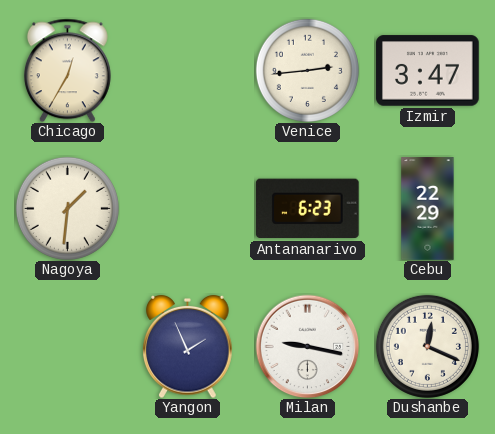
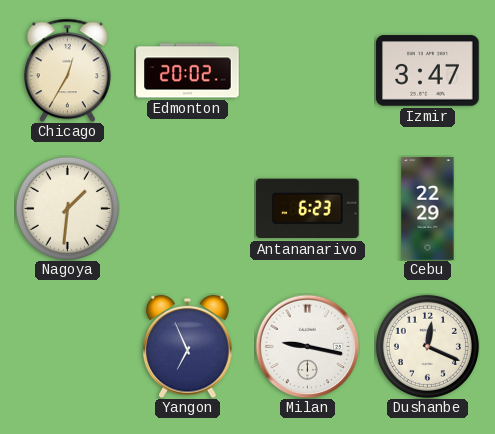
Edmonton: none -> 20:02 (188, 71)
Venice: 2:44 -> none (307, 70)
Yangon: 1:56 -> 6:56 (188, 346)
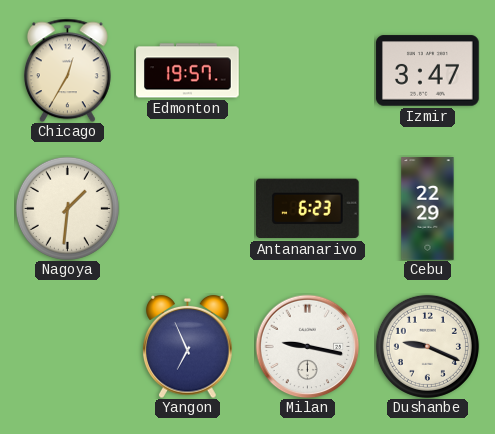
Edmonton: 20:02 -> 19:57 (188, 71)
Dushanbe: 12:19 -> 9:19 (427, 346)
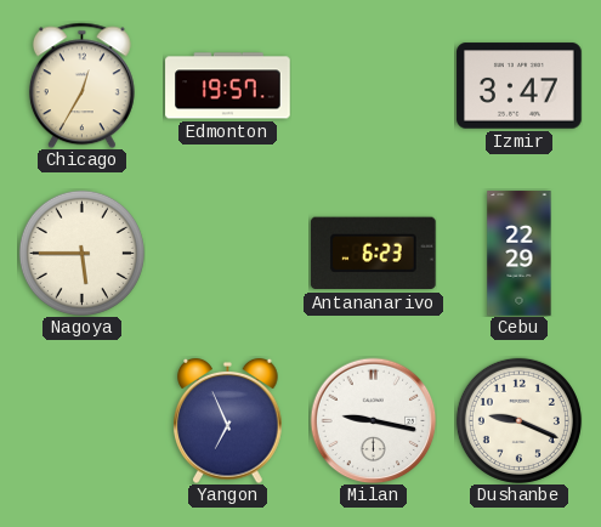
Nagoya: 1:31 -> 5:45 (81, 253)
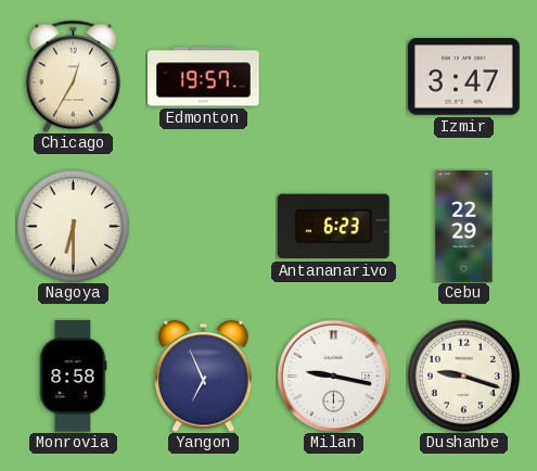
Nagoya: 5:45 -> 6:30 (73, 226)
Monrovia: none -> 8:58 (73, 377)
Dushanbe: 9:19 -> 9:18 (463, 375)
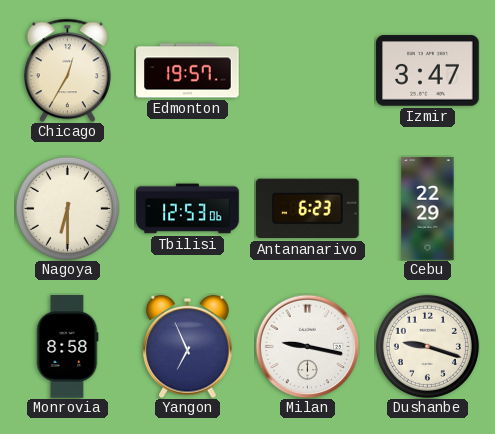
Tbilisi: none -> 12:53 (188, 209)
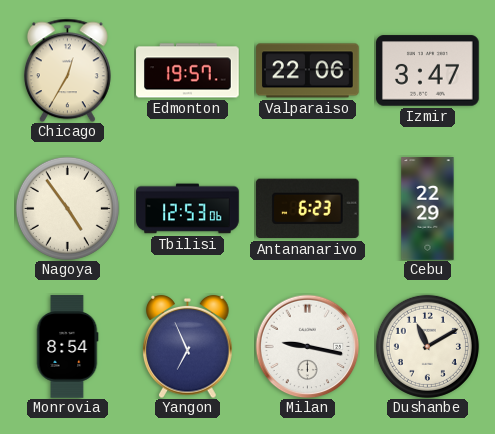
Valparaiso: none -> 22:06 (308, 71)
Nagoya: 6:30 -> 4:54 (67, 208)
Monrovia: 8:58 -> 8:54 (67, 347)
Dushanbe: 9:18 -> 11:10 (427, 346)
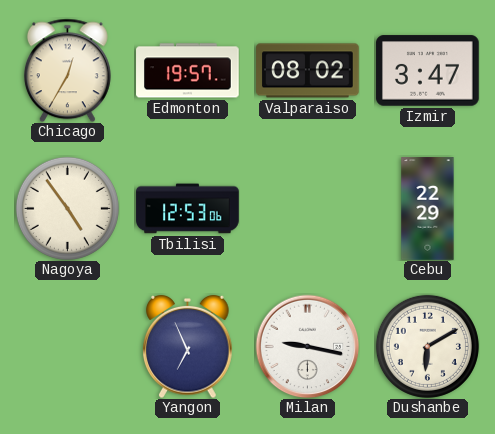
Valparaiso: 22:06 -> 08:02 (308, 71)
Antananarivo: 6:23 -> none (307, 209)
Monrovia: 8:54 -> none (67, 347)
Dushanbe: 11:10 -> 6:10 (427, 346)
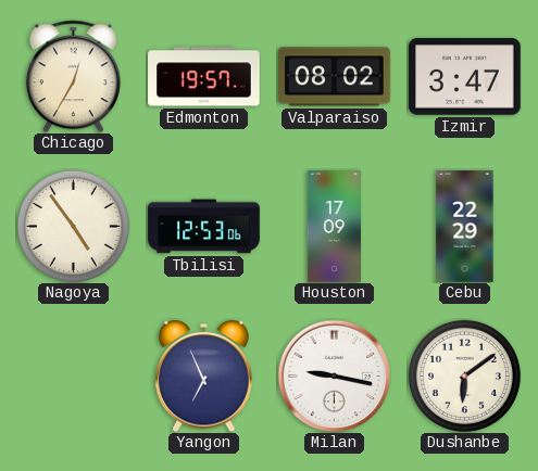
Houston: none -> 17:09 (334, 227)
Dushanbe: 6:10 -> 6:09 (464, 375)
